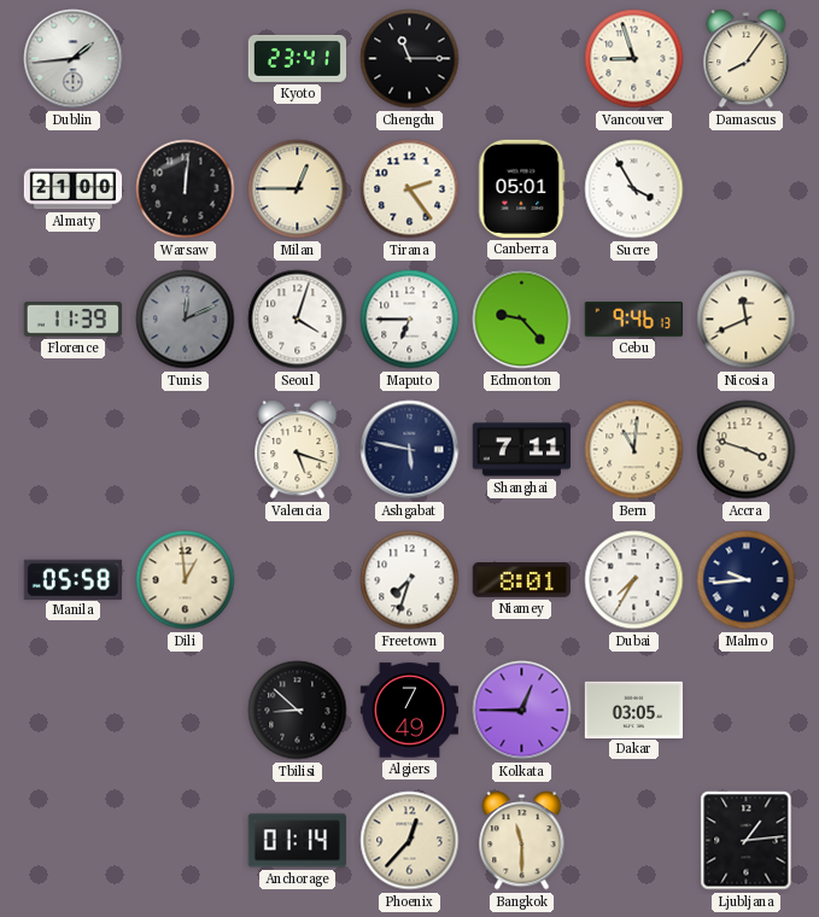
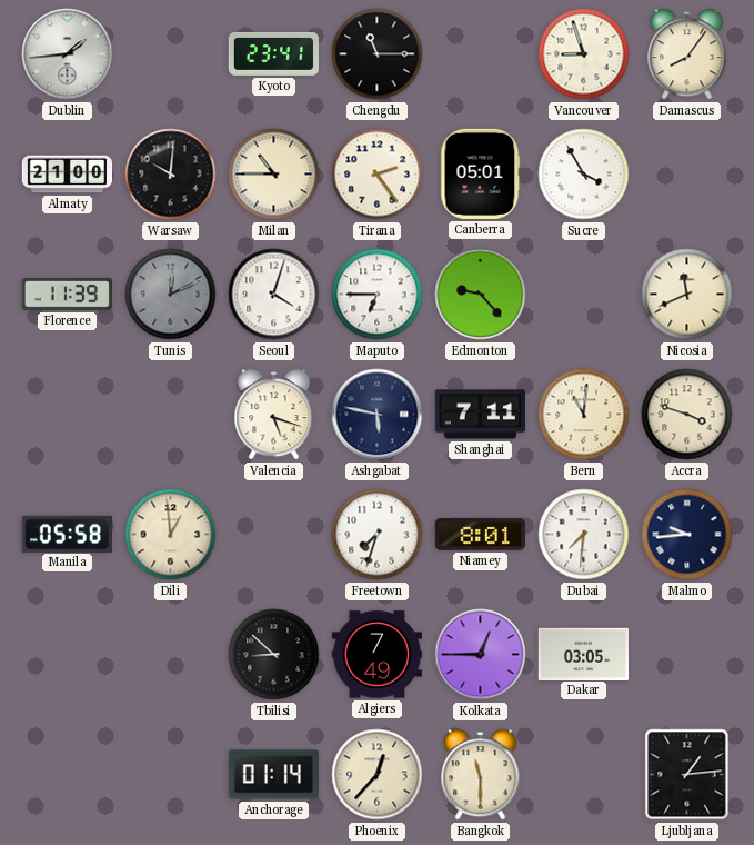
Warsaw: 12:01 -> 10:01 (171, 175)
Milan: 12:45 -> 10:45 (274, 175)
Cebu: 9:46 -> none (633, 319)
Dubai: 7:35 -> 7:31 (584, 535)
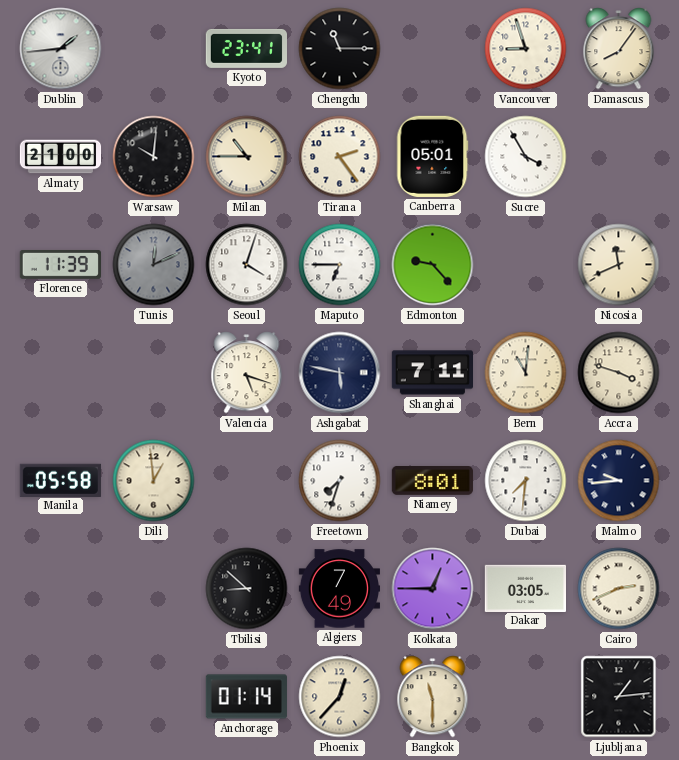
Cairo: none -> 2:41 (619, 589)
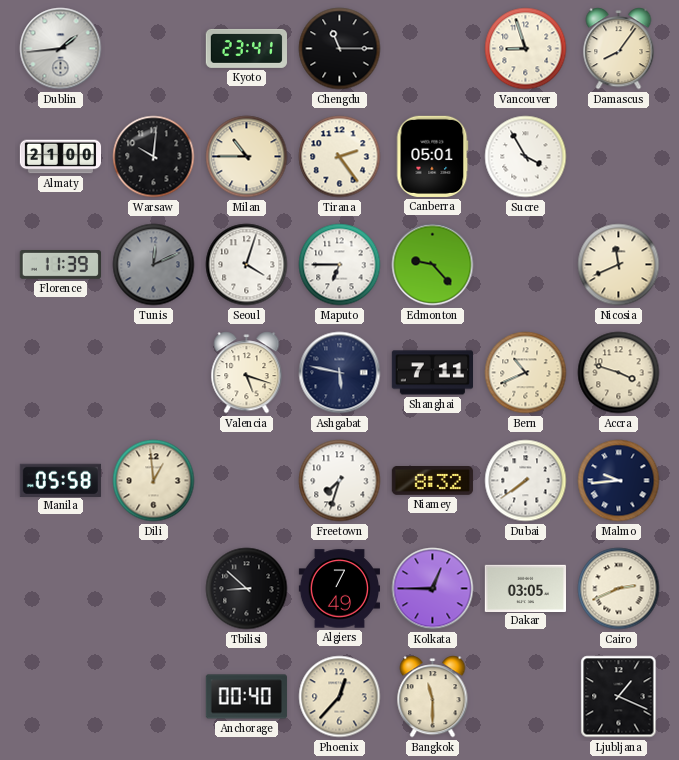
Bern: 11:01 -> 10:41 (526, 373)
Niamey: 8:01 -> 8:32 (432, 481)
Dubai: 7:31 -> 7:39 (526, 481)
Anchorage: 01:14 -> 00:40 (246, 697)
Ljubljana: 1:14 -> 1:19 (619, 697)
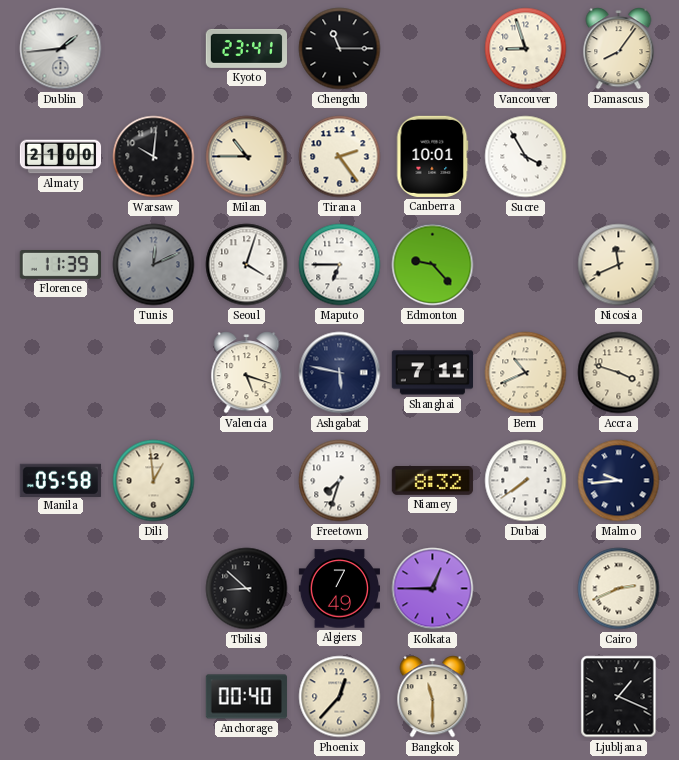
Canberra: 05:01 -> 10:01 (433, 156)
Dakar: 03:05 -> none (525, 588)
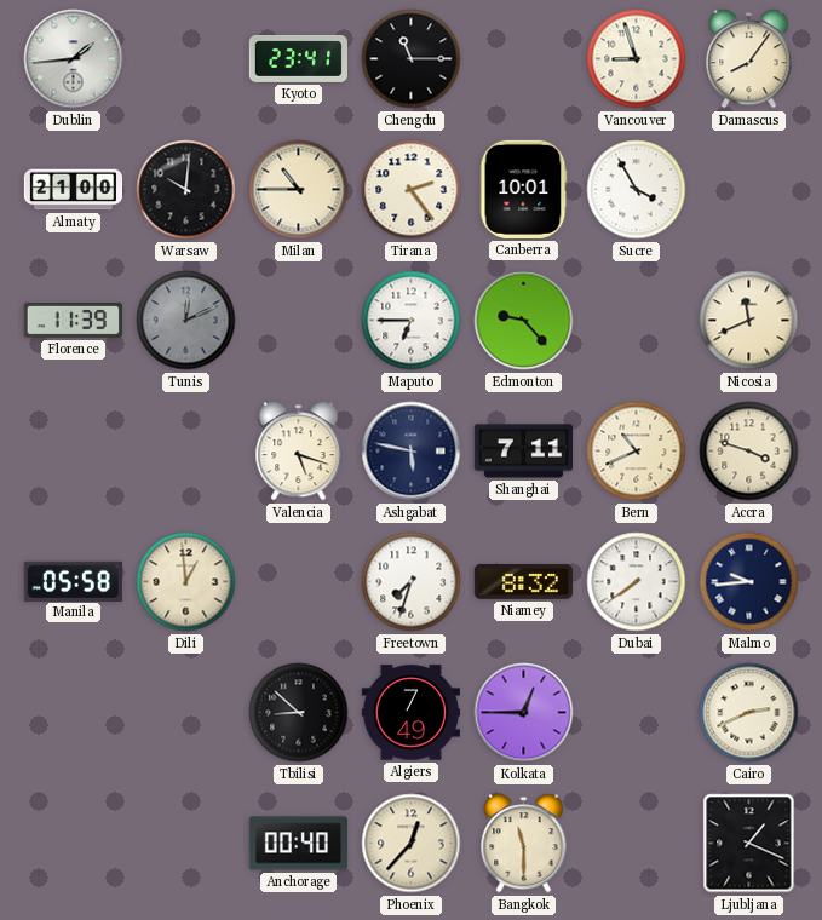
Seoul: 4:03 -> none (247, 265)
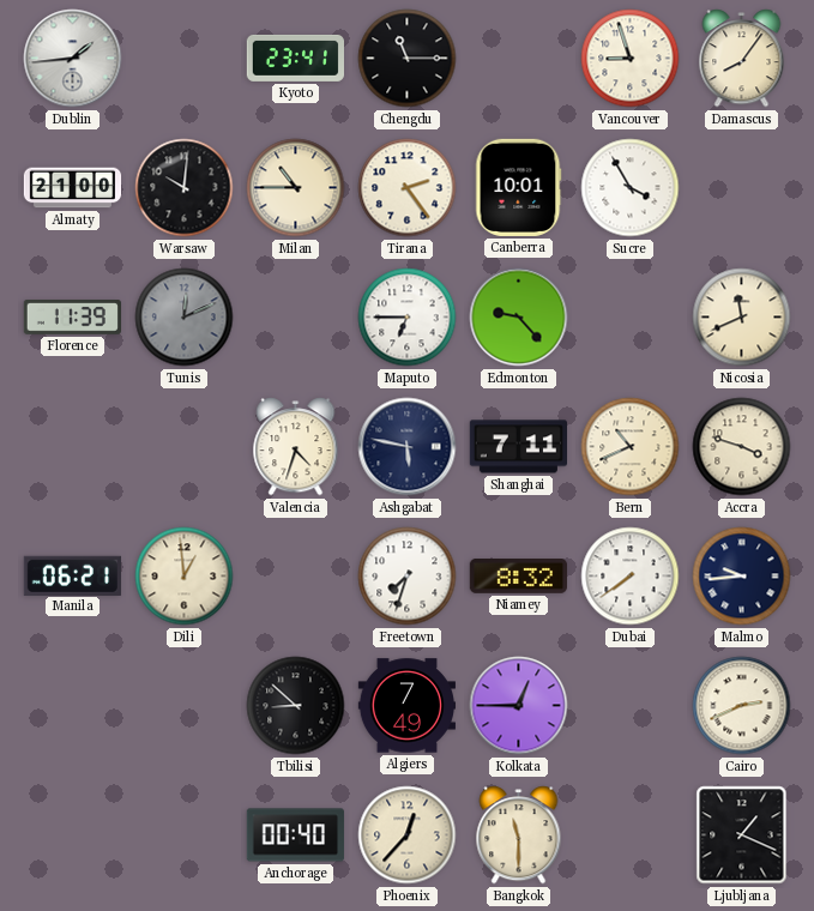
Valencia: 5:18 -> 4:33 (296, 447)
Manila: 05:58 -> 06:21 (72, 575)
